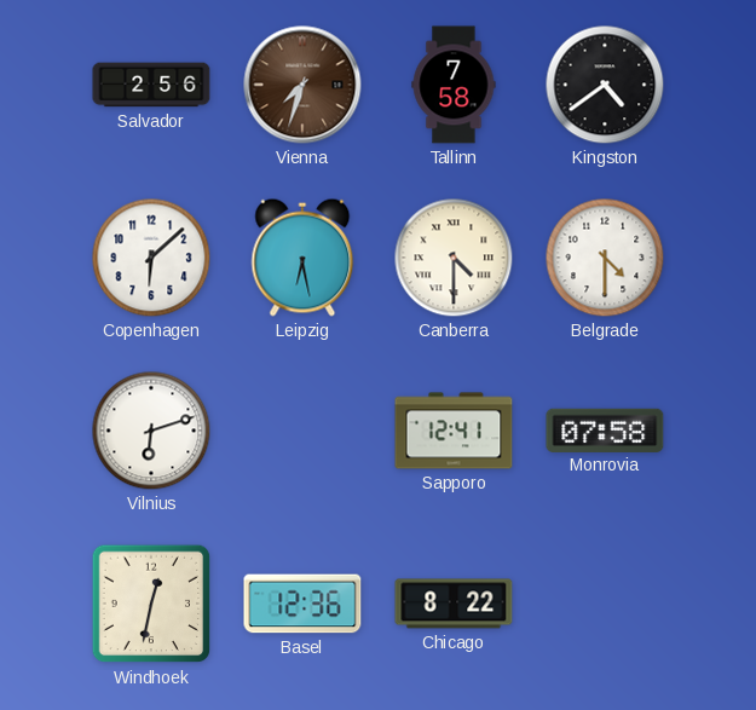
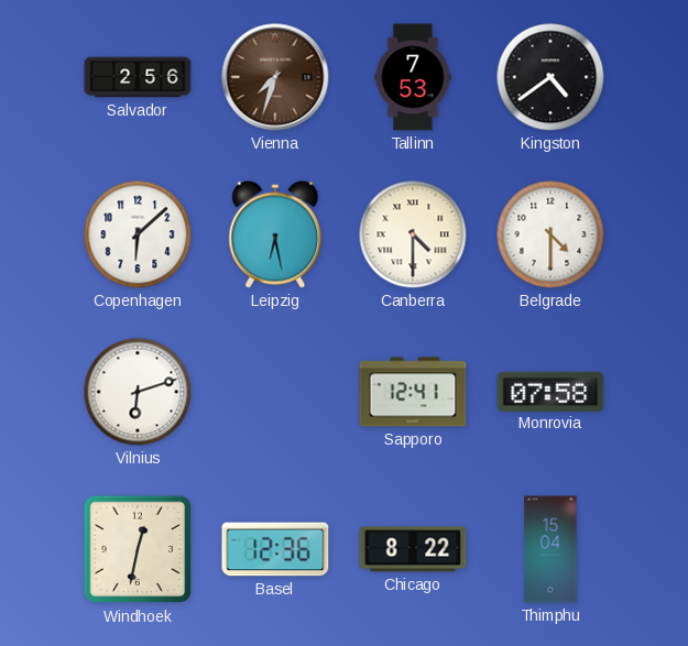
Tallinn: 7:58 -> 7:53 (413, 77)
Thimphu: none -> 15:04 (550, 549)
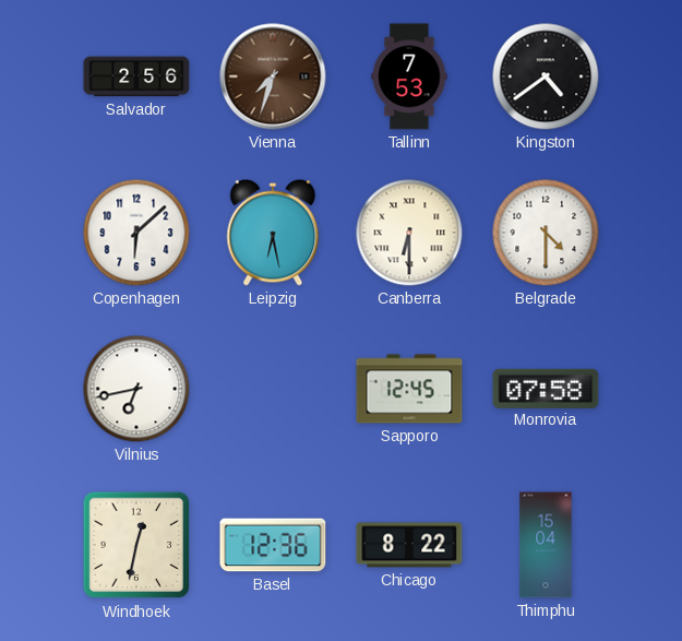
Canberra: 4:30 -> 6:30 (409, 233)
Vilnius: 6:12 -> 6:43 (136, 389)
Sapporo: 12:41 -> 12:45 (409, 389)
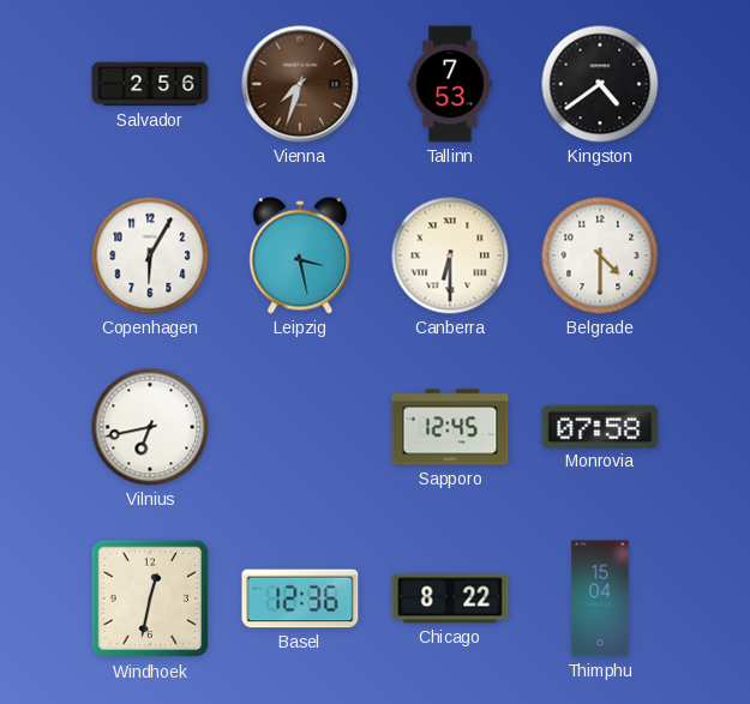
Copenhagen: 6:08 -> 6:05 (150, 255)
Leipzig: 6:28 -> 3:28 (300, 255)
